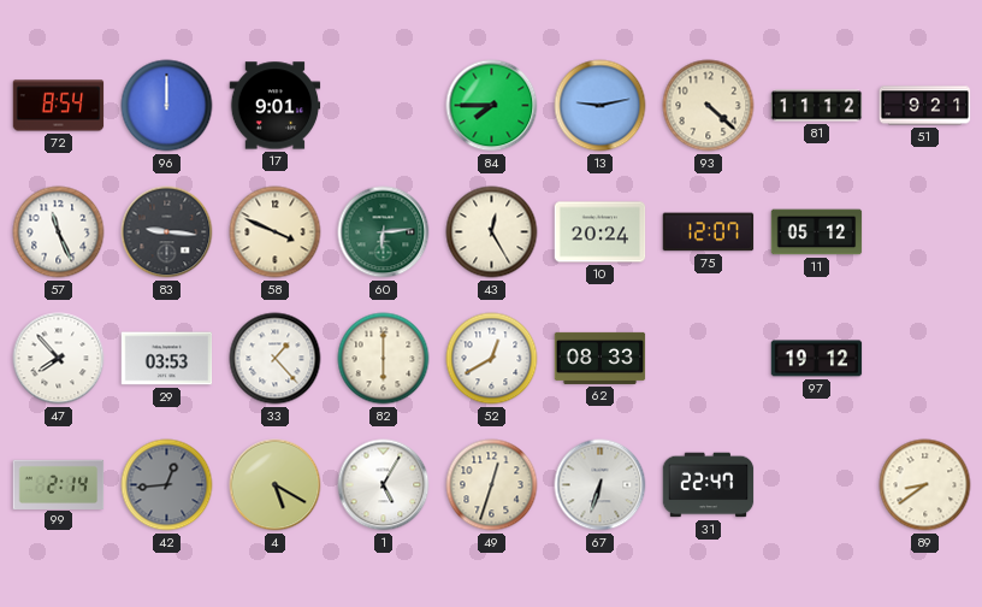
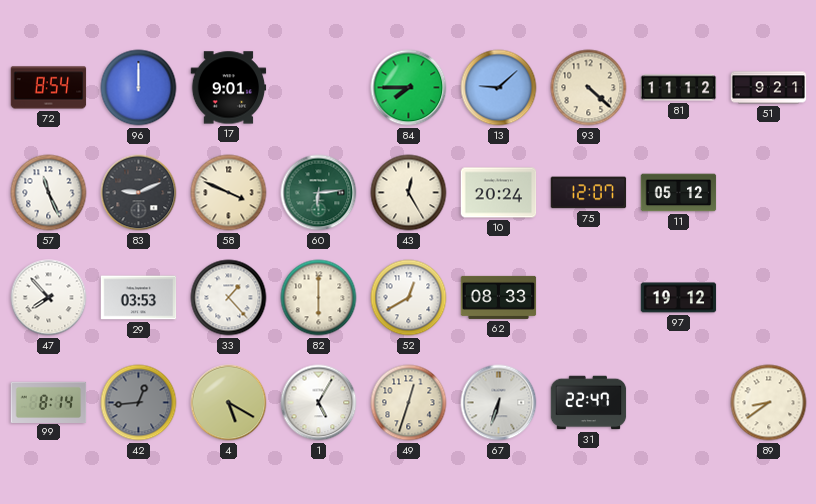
13: 9:13 -> 9:08 (499, 88)
83: 9:16 -> 9:11 (139, 193)
99: 2:14 -> 8:14 (49, 402)
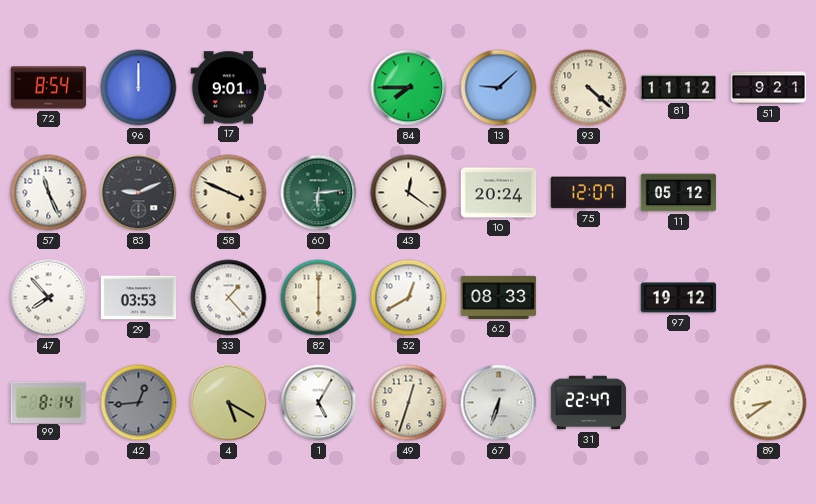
43: 12:25 -> 12:21 (409, 193)
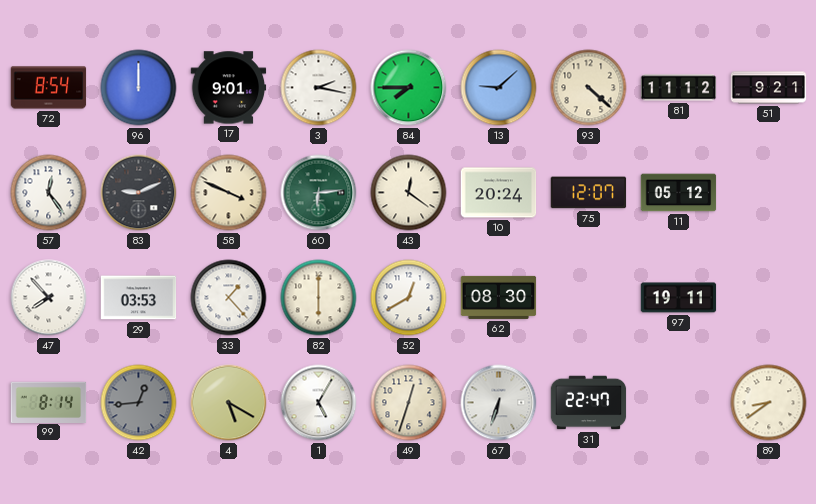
3: none -> 2:17 (319, 88)
57: 11:26 -> 12:24 (49, 193)
62: 08:33 -> 08:30 (499, 297)
97: 19:12 -> 19:11 (679, 298)
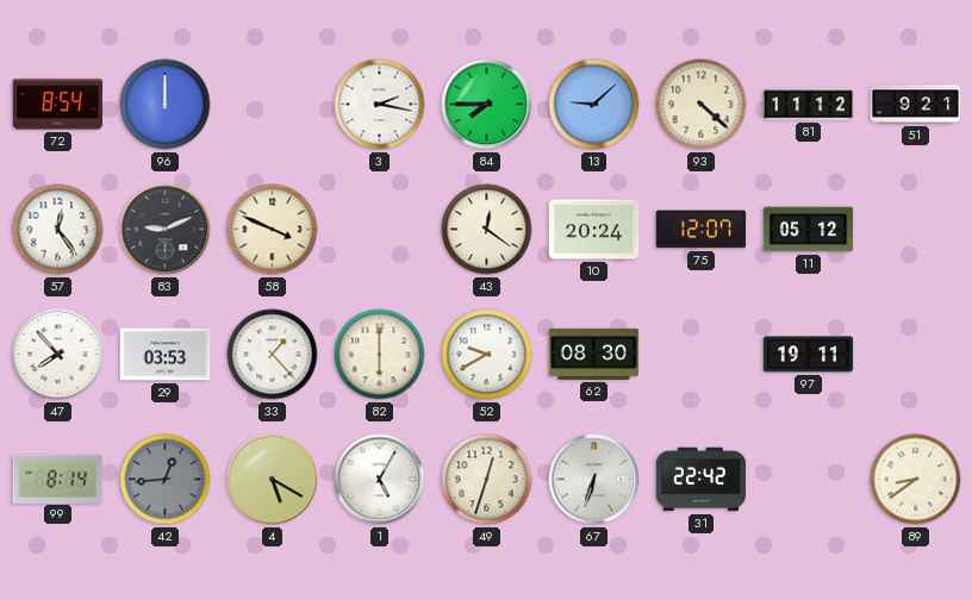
17: 9:01 -> none (229, 88)
60: 6:14 -> none (319, 193)
52: 12:40 -> 9:40 (487, 355)
31: 22:47 -> 22:42 (702, 480)
